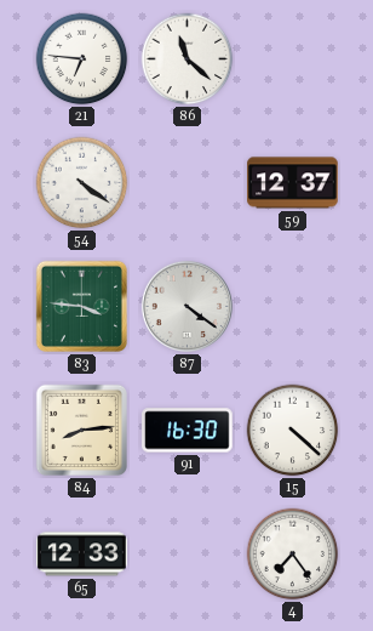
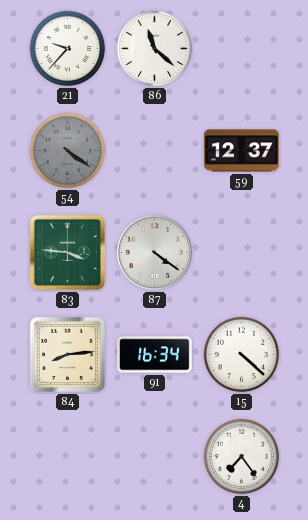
21: 6:46 -> 9:37 (68, 49)
54 dial: white -> grey (68, 151)
91: 16:30 -> 16:34 (155, 355)
65: 12:33 -> none (82, 555)
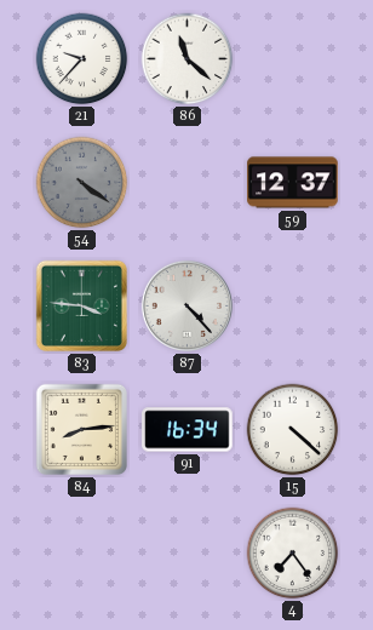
87: 4:21 -> 4:23 (187, 305)
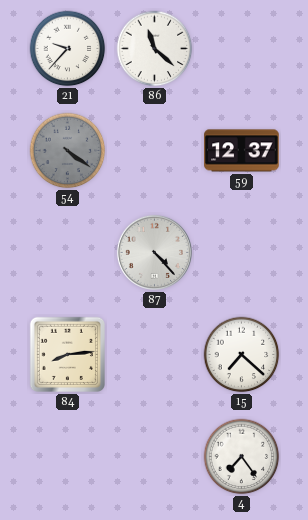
83: 3:46 -> none (81, 305)
91: 16:34 -> none (188, 430)
15: 4:22 -> 7:22 (242, 355)
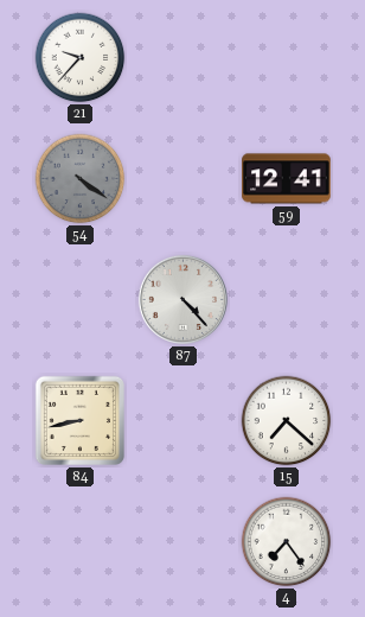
86: 11:22 -> none (155, 49)
59: 12:37 -> 12:41 (287, 179)
84: 8:14 -> 8:43 (79, 420)
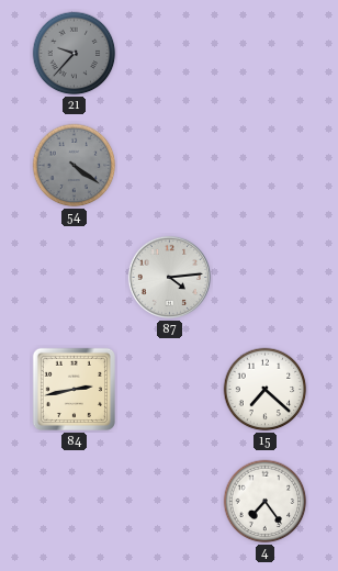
21 dial: white -> grey (75, 54)
59: 12:41 -> none (287, 179)
87: 4:23 -> 4:14 (169, 277)
84: 8:43 -> 2:43 (74, 389)
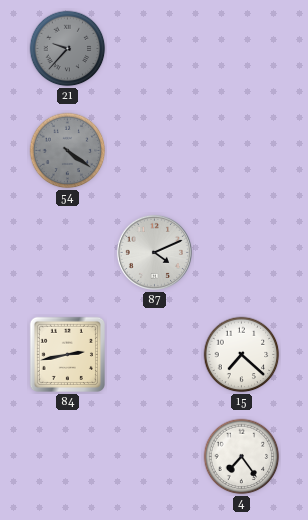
87: 4:14 -> 4:11 (154, 252)
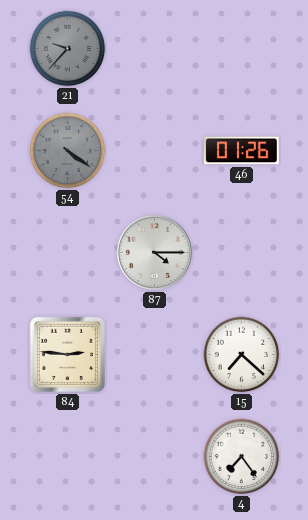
46: none -> 01:26 (242, 151)
87: 4:11 -> 4:15 (154, 252)
84: 2:43 -> 2:46 (67, 354)
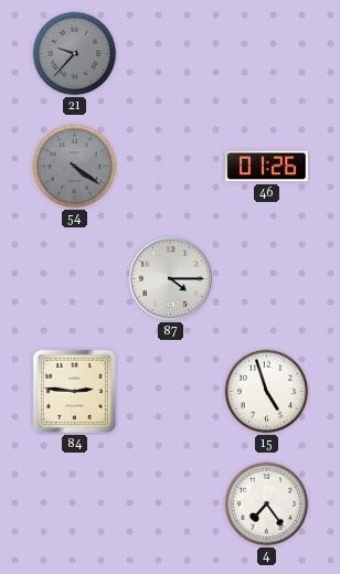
15: 7:22 -> 4:57 (267, 392)
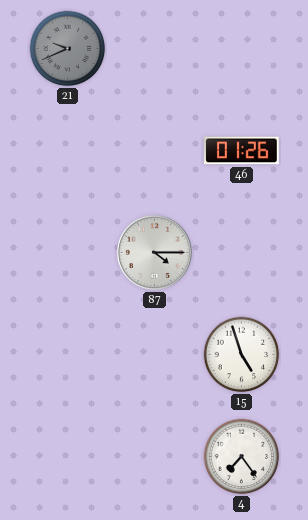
21: 9:37 -> 9:41 (68, 49)
54: 4:21 -> none (75, 167)
84: 2:46 -> none (74, 391)
